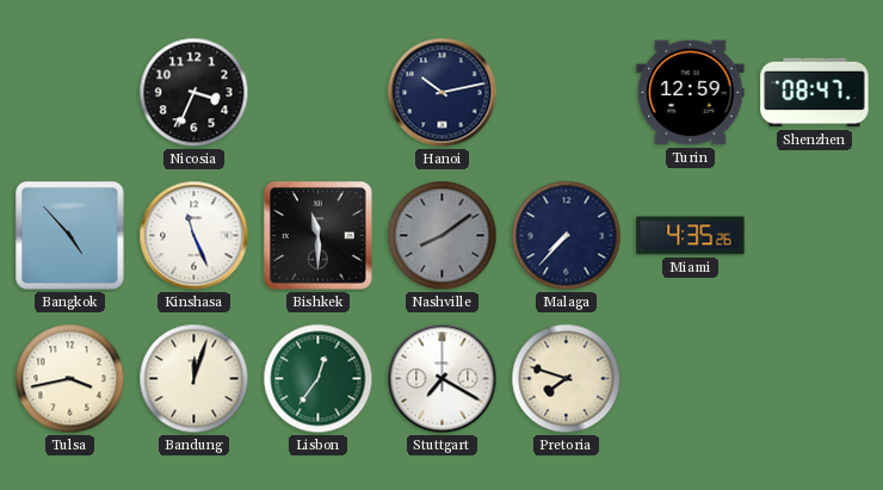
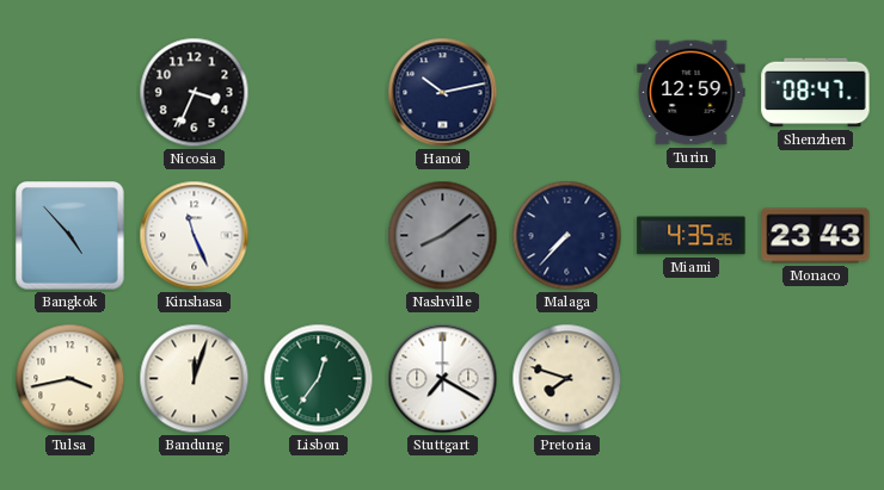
Bishkek: 11:30 -> none (319, 236)
Monaco: none -> 23:43 (816, 236)
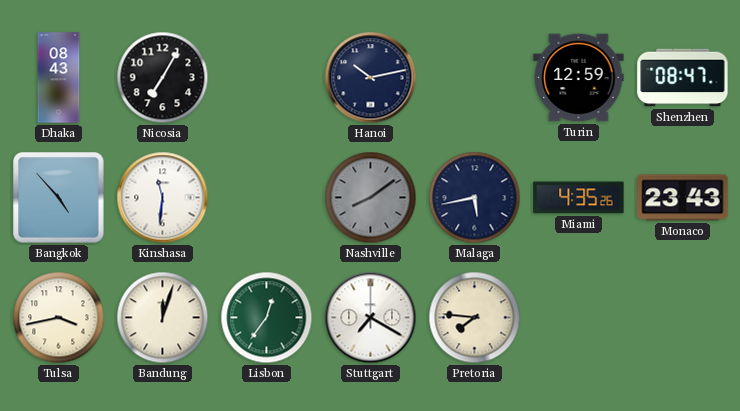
Dhaka: none -> 08:43 (59, 78)
Nicosia: 3:34 -> 7:05 (163, 78)
Kinshasa: 11:26 -> 11:31 (163, 198)
Malaga: 7:37 -> 5:43 (475, 198)
Pretoria: 7:48 -> 7:46 (475, 318)
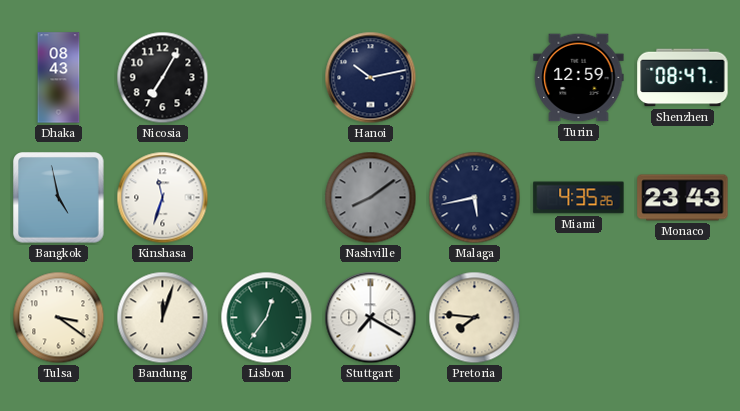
Bangkok: 4:53 -> 4:58 (59, 198)
Kinshasa: 11:31 -> 11:33 (163, 198)
Tulsa: 3:43 -> 3:21 (59, 318)
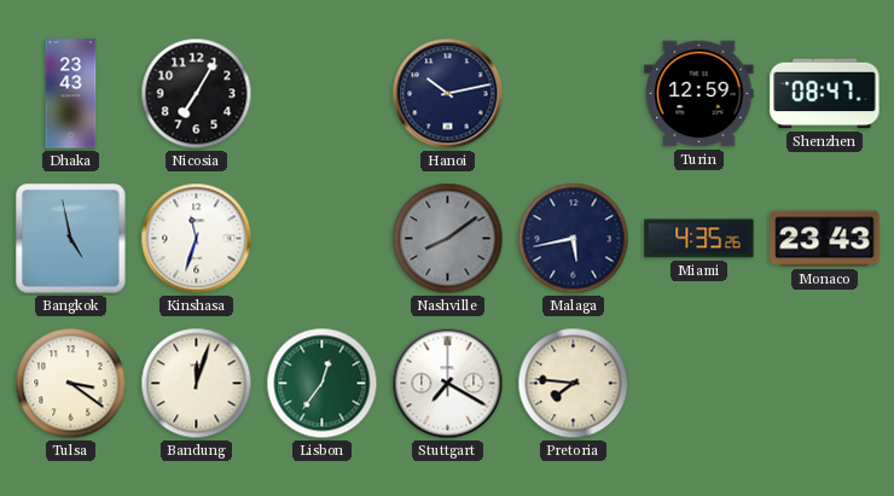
Dhaka: 08:43 -> 23:43 (71, 94)
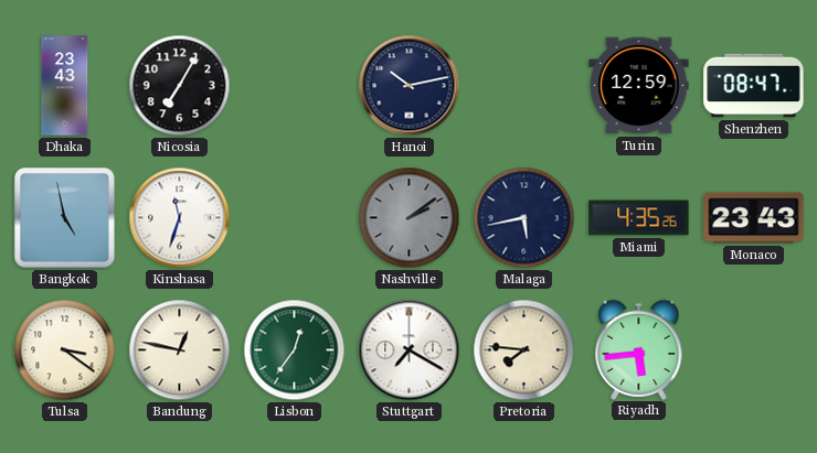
Nashville: 8:09 -> 2:09 (410, 218)
Bandung: 12:03 -> 12:47 (180, 350)
Riyadh: none -> 5:44 (639, 349)
